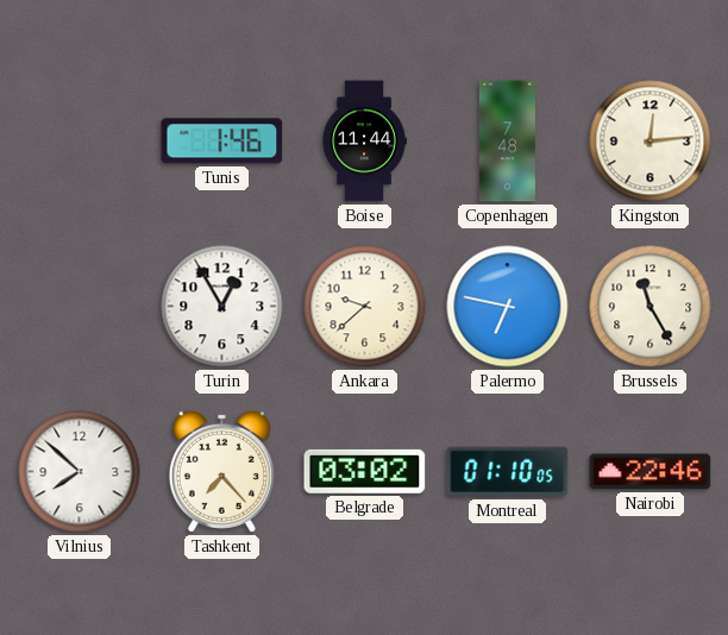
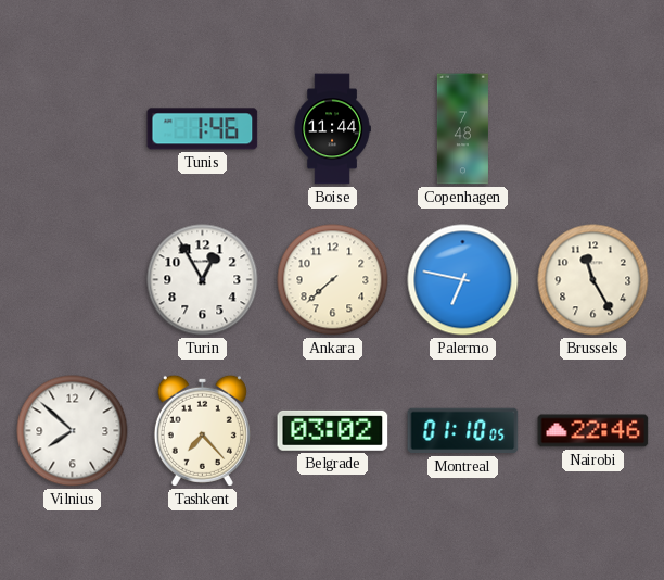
Kingston: 12:14 -> none (651, 142)
Ankara: 9:38 -> 7:38 (333, 280)
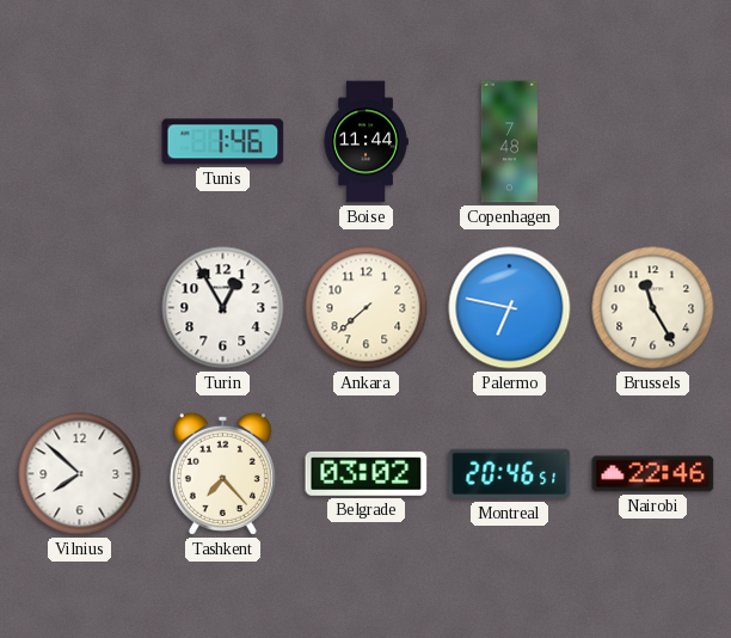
Montreal: 01:10 -> 20:46 (510, 474)
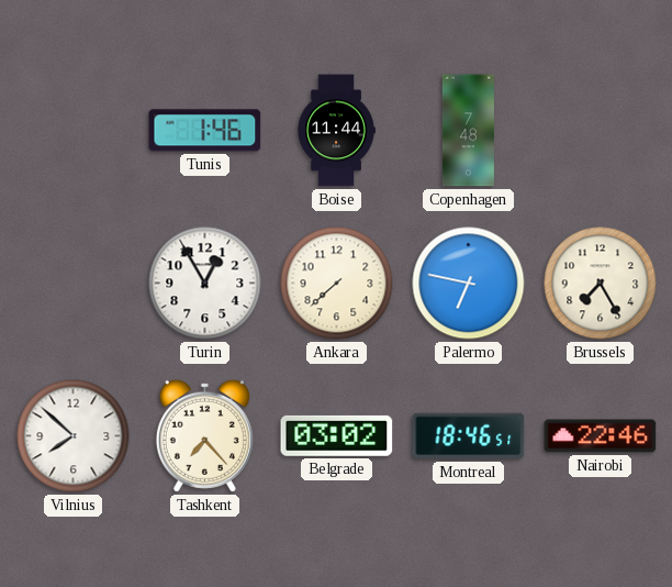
Brussels: 11:25 -> 7:25 (601, 284)
Montreal: 20:46 -> 18:46 (469, 436)
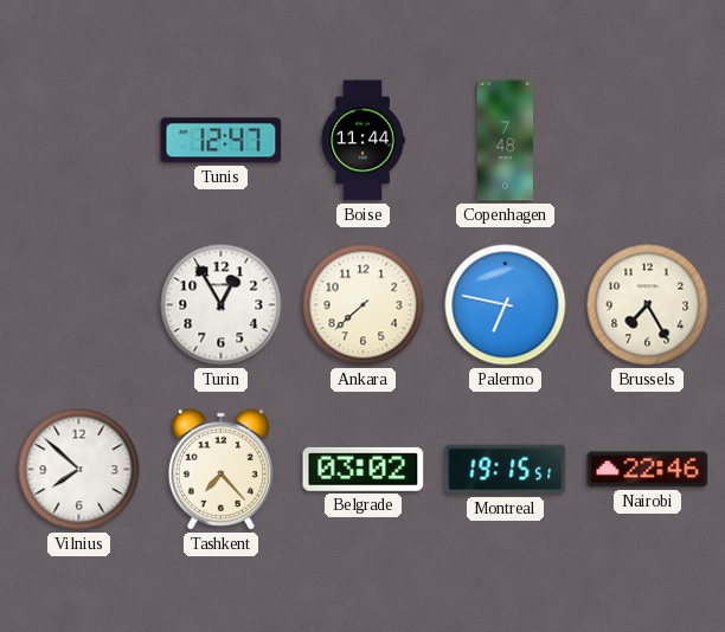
Tunis: 1:46 -> 12:47 (222, 141)
Montreal: 18:46 -> 19:15 (506, 470)
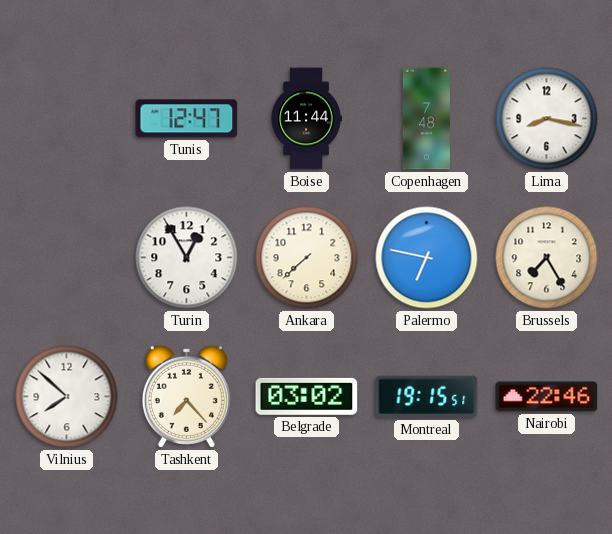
Lima: none -> 8:17 (547, 119)
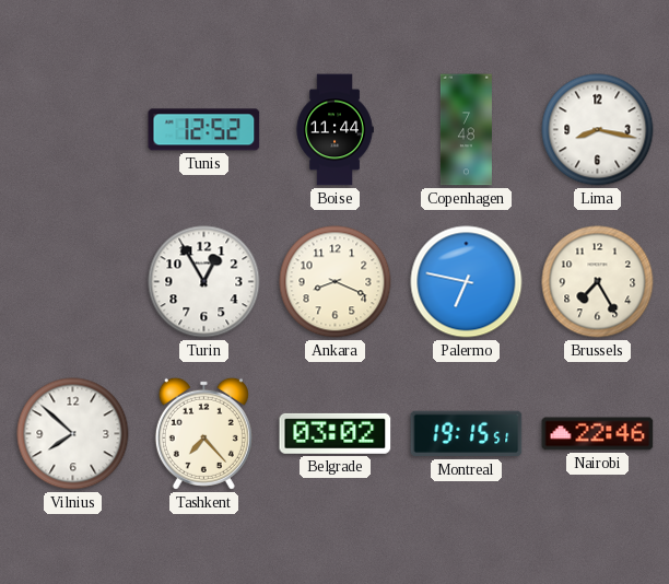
Tunis: 12:47 -> 12:52 (204, 130)
Ankara: 7:38 -> 8:19 (336, 282)
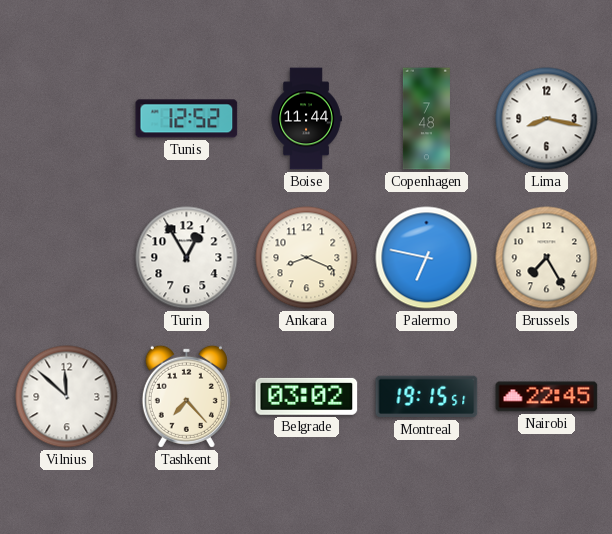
Vilnius: 7:52 -> 11:52 (67, 397)
Nairobi: 22:46 -> 22:45 (547, 397)
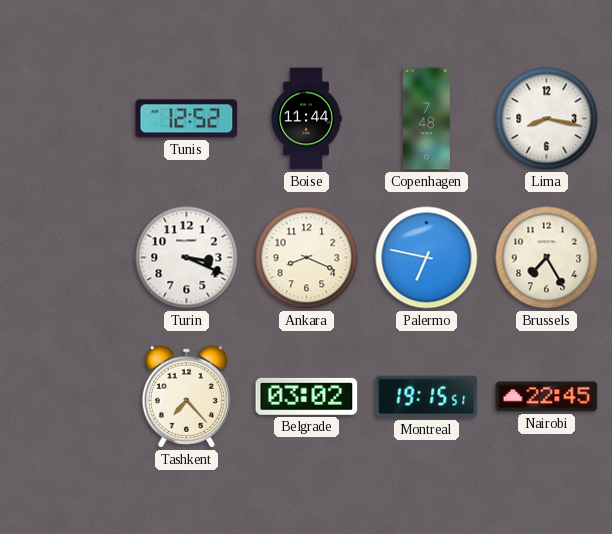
Turin: 12:55 -> 3:19 (187, 258)
Vilnius: 11:52 -> none (67, 397)
